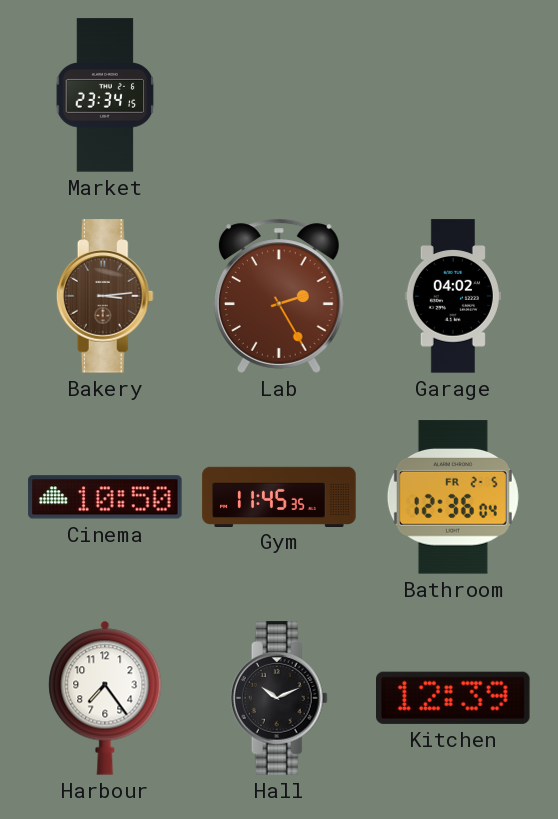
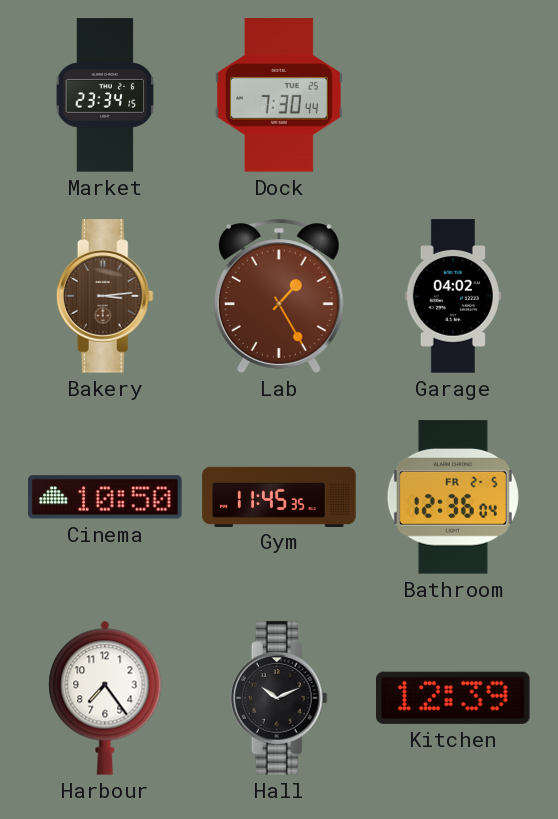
Dock: none -> 7:30 (279, 95)
Lab: 2:25 -> 1:25 (279, 296)
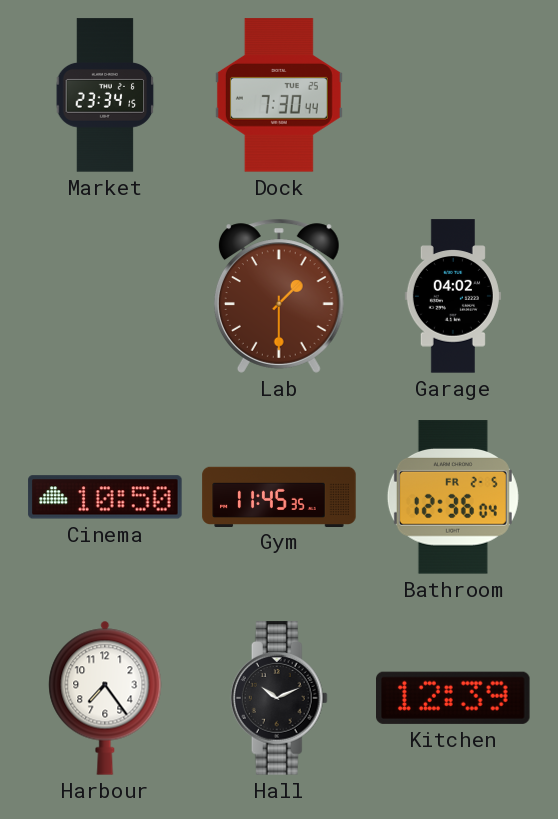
Bakery: 3:14 -> none (105, 296)
Lab: 1:25 -> 1:30 (279, 296)
